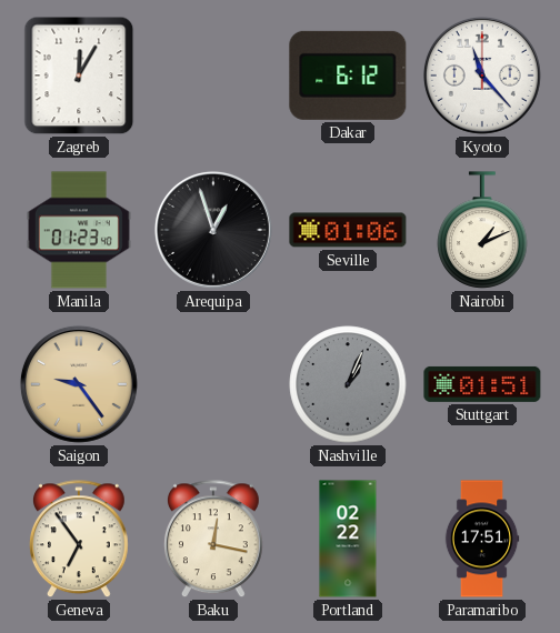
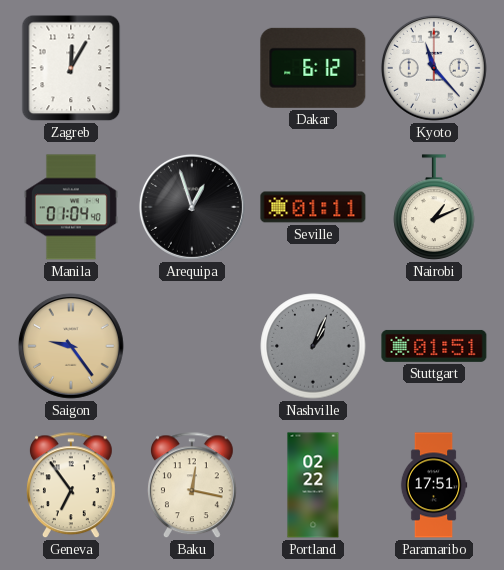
Manila: 01:23 -> 01:04 (71, 207)
Seville: 01:06 -> 01:11 (313, 207)
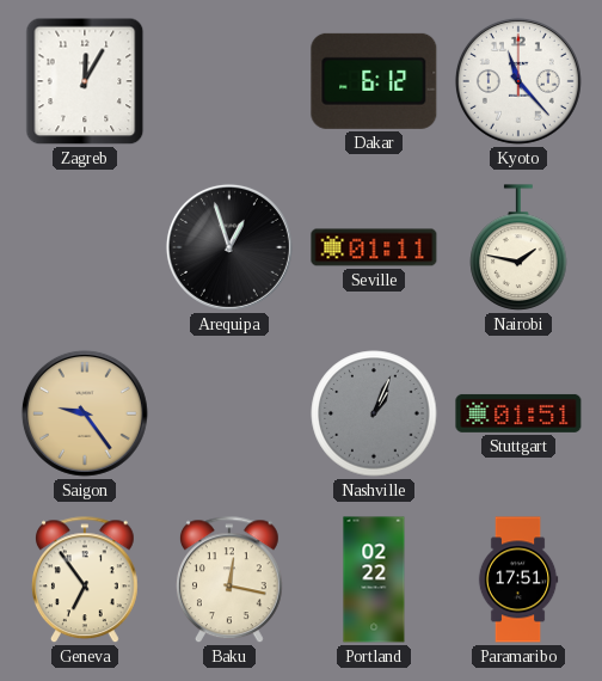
Manila: 01:04 -> none (71, 207)
Nairobi: 1:11 -> 1:47 (518, 247)
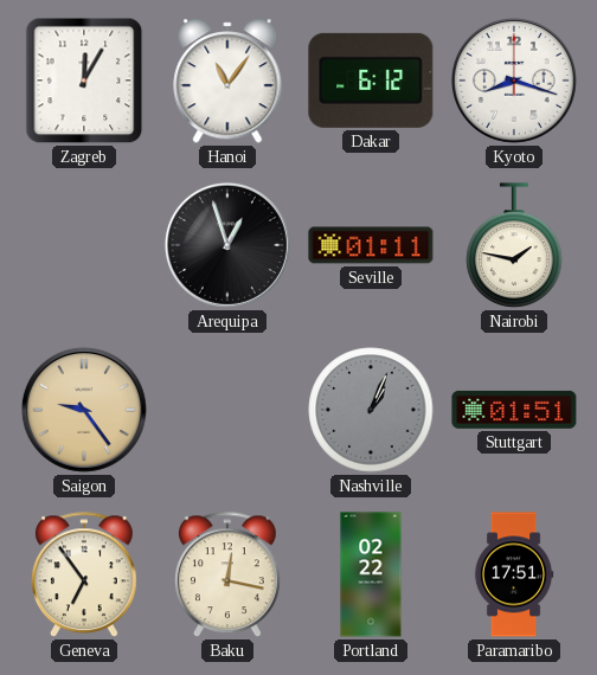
Hanoi: none -> 11:06 (227, 81)
Kyoto: 11:23 -> 8:18 (514, 81)
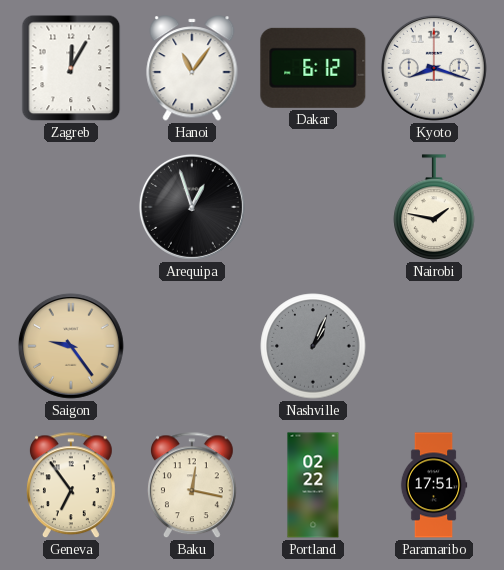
Seville: 01:11 -> none (371, 245)
Stuttgart: 01:51 -> none (514, 410)
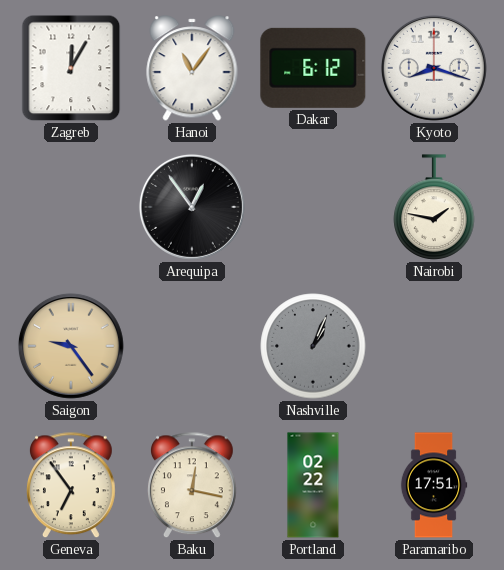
Arequipa: 12:57 -> 12:54 (192, 207)
